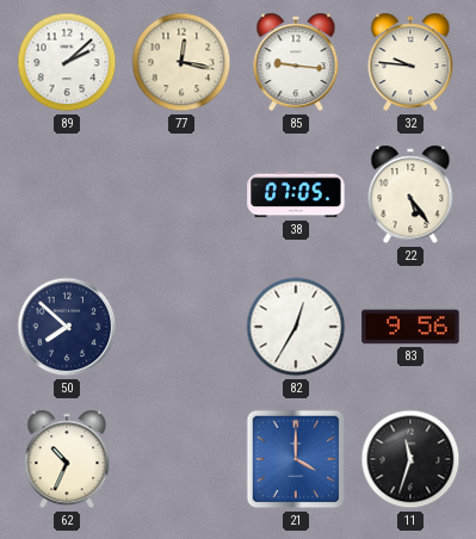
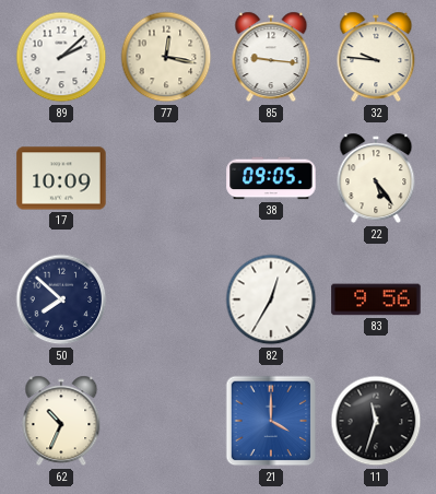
17: none -> 10:09 (61, 178)
38: 07:05 -> 09:05 (271, 178)
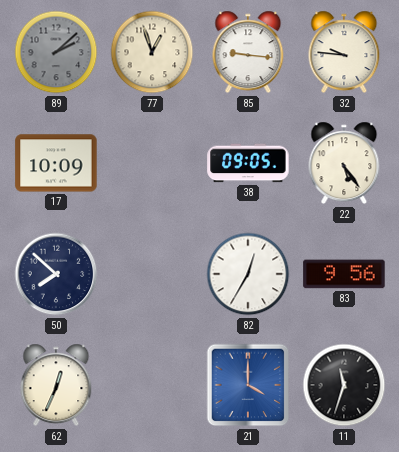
89 dial: white -> grey (56, 52)
77: 12:17 -> 12:57 (152, 52)
62: 10:34 -> 12:34 (56, 385)
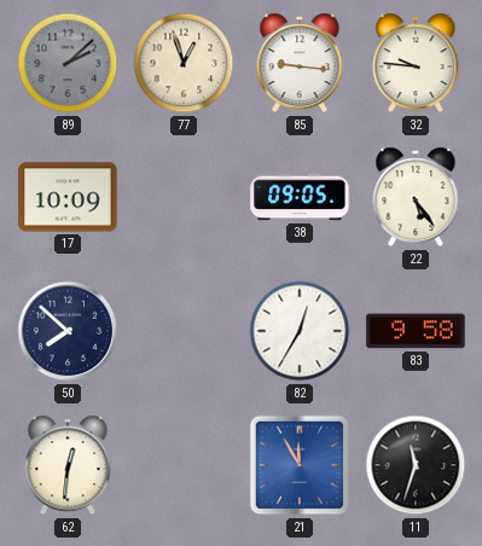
83: 9:56 -> 9:58 (416, 331)
62: 12:34 -> 12:31 (68, 465)
21: 4:00 -> 11:55 (300, 465)
